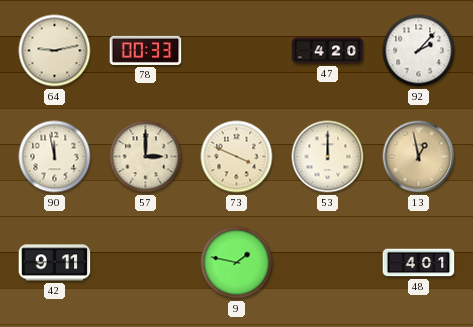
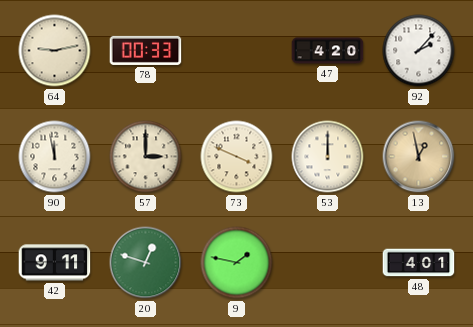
20: none -> 12:48 (146, 263)
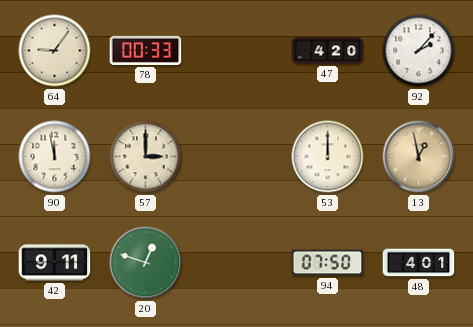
64: 9:13 -> 9:06 (55, 51)
73: 3:49 -> none (237, 157)
9: 1:47 -> none (237, 263)
94: none -> 07:50 (328, 263)
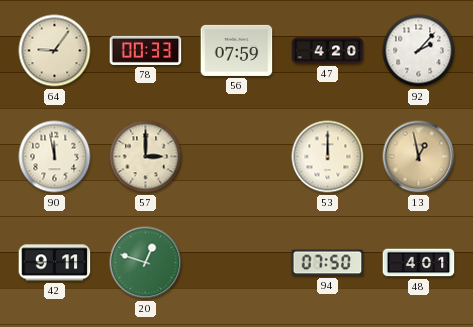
56: none -> 07:59 (237, 50)
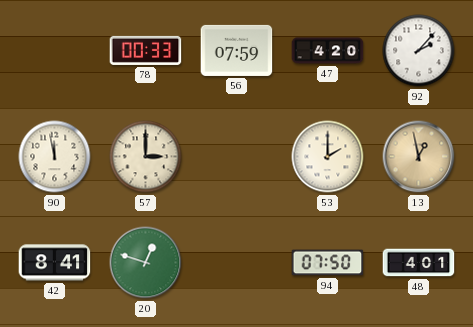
64: 9:06 -> none (55, 51)
53: 12:00 -> 2:00 (328, 157)
42: 9:11 -> 8:41 (55, 263)
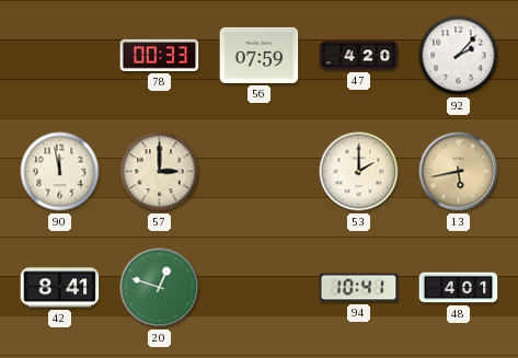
13: 12:58 -> 5:43 (459, 172)
94: 07:50 -> 10:41 (359, 288)
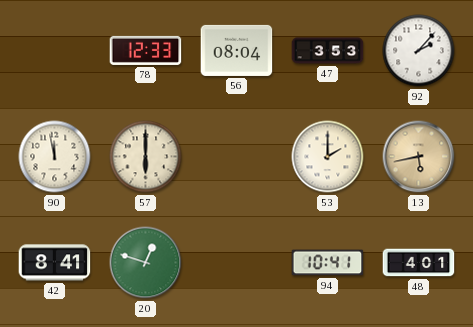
78: 00:33 -> 12:33 (146, 50)
56: 07:59 -> 08:04 (237, 50)
47: 4:20 -> 3:53 (328, 51)
57: 3:00 -> 6:00 (146, 157)
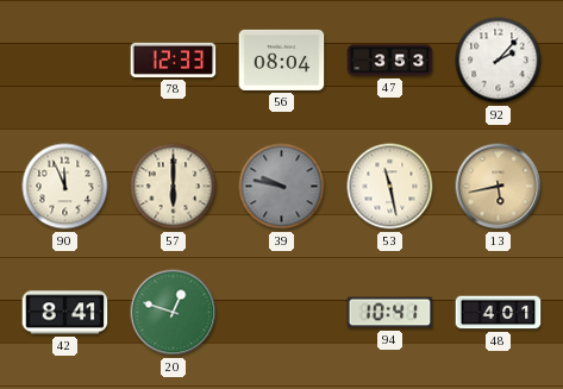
90: 11:58 -> 11:56 (65, 187)
39: none -> 9:47 (282, 187)
53: 2:00 -> 11:28 (390, 187)
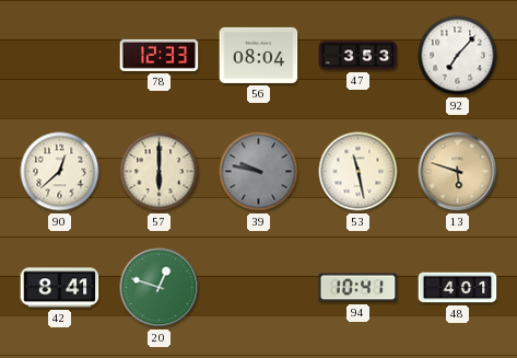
92: 2:07 -> 7:07 (458, 56)
90: 11:56 -> 12:38 (60, 172)
13: 5:43 -> 5:48 (458, 172)
